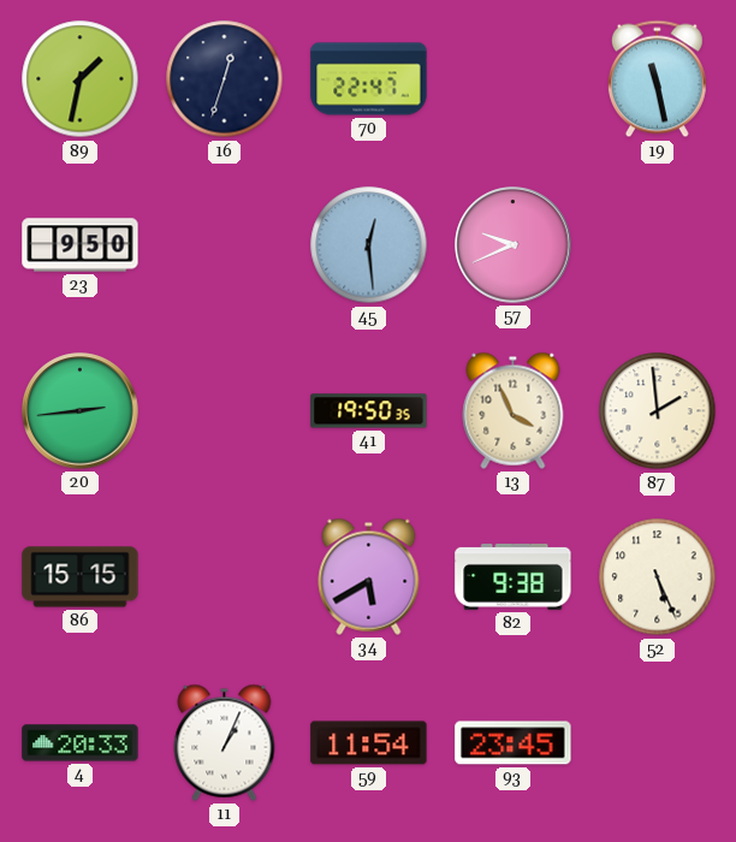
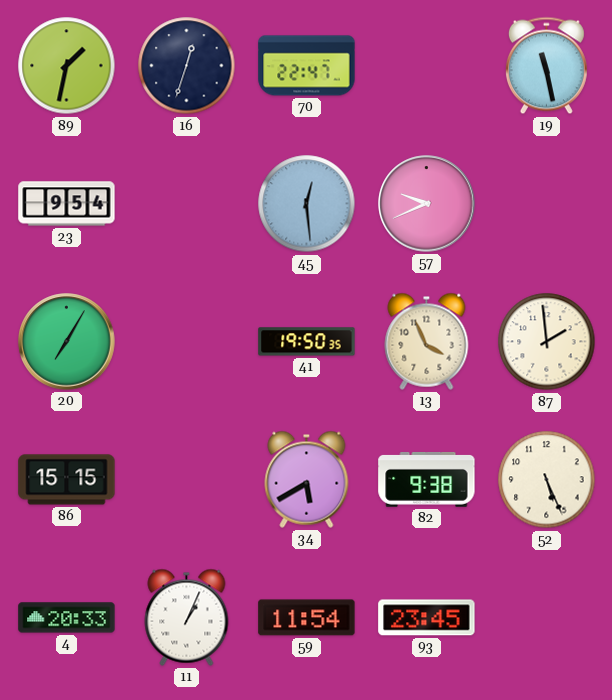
23: 9:50 -> 9:54 (67, 204)
20: 2:44 -> 7:05 (67, 342)
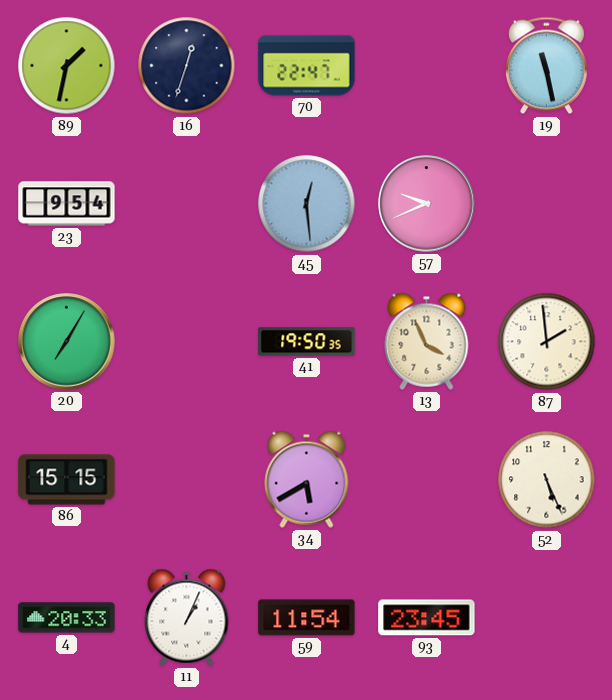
82: 9:38 -> none (427, 480)
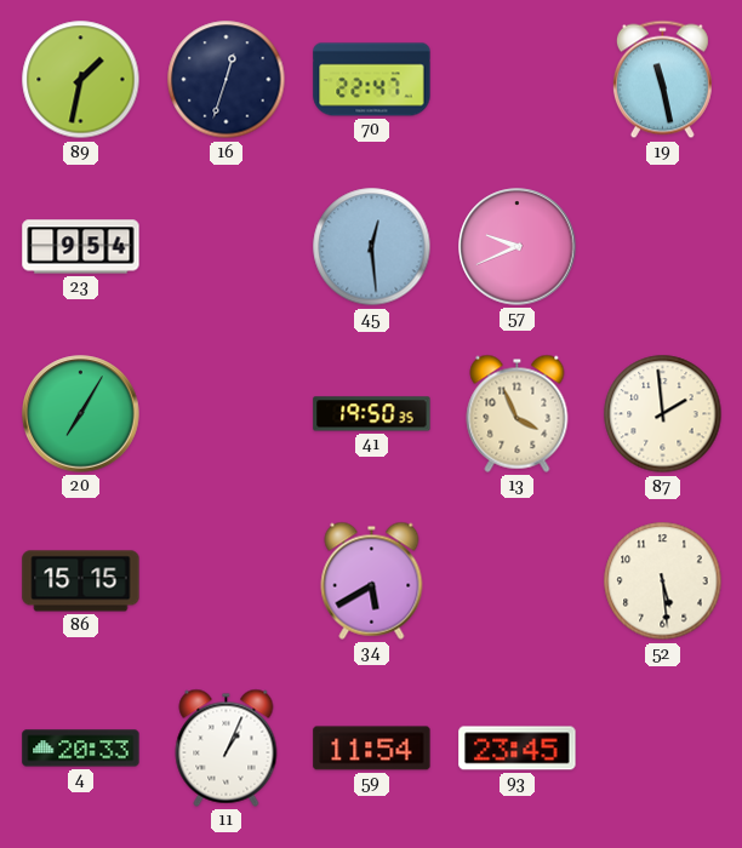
52: 5:26 -> 5:29 (663, 581)
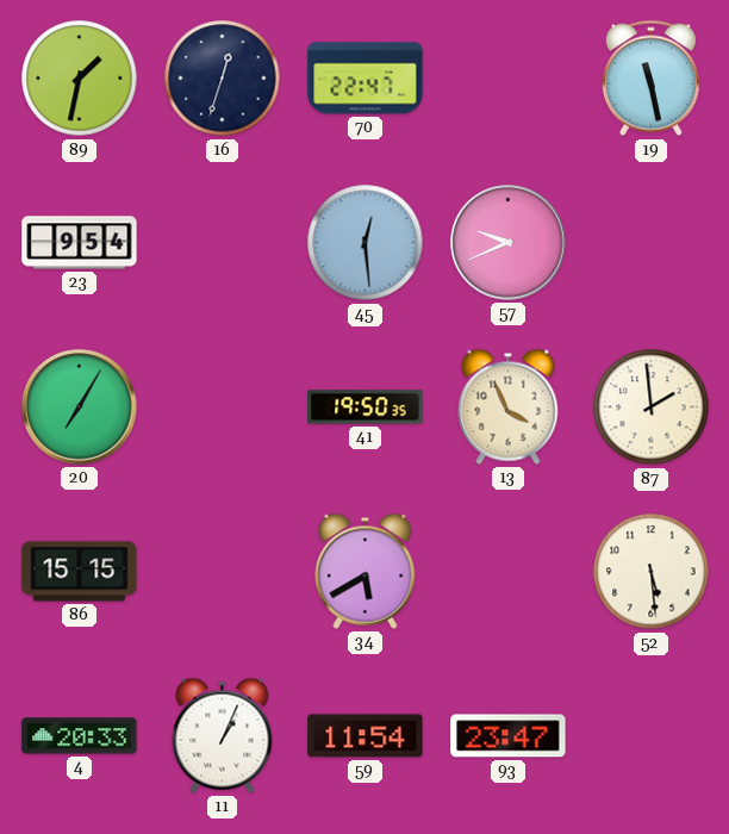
93: 23:45 -> 23:47 (509, 736)
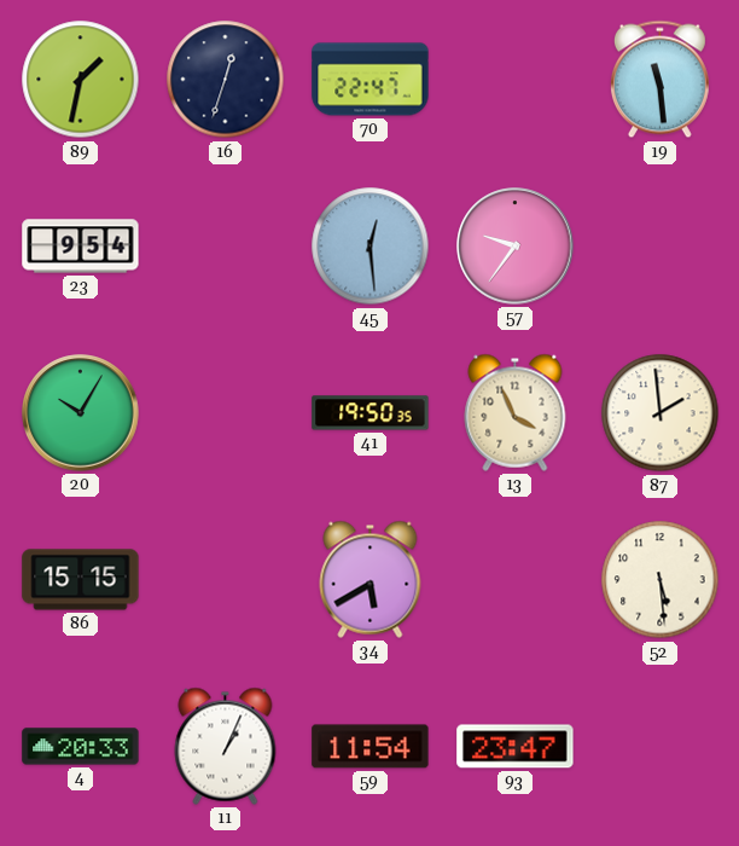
19: 11:28 -> 11:29 (659, 80)
57: 9:41 -> 9:36 (516, 247)
20: 7:05 -> 10:05 (81, 413)
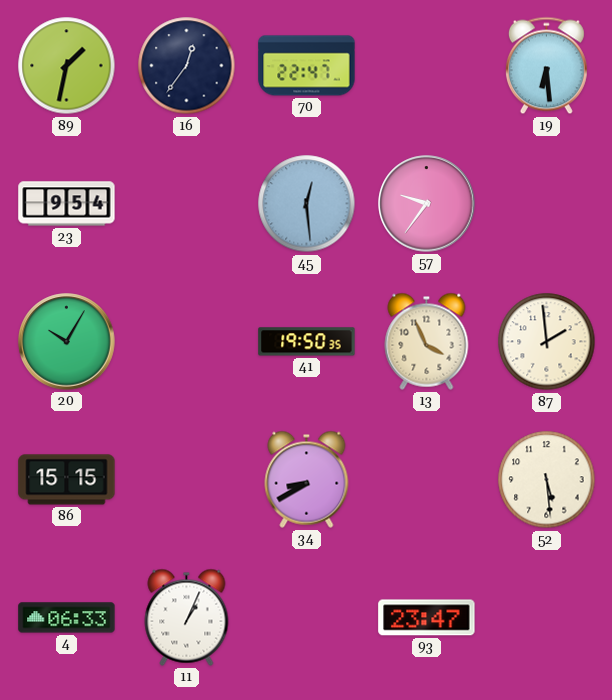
16: 12:33 -> 12:36 (187, 66)
19: 11:29 -> 6:29 (546, 66)
34: 5:40 -> 8:40 (307, 479)
4: 20:33 -> 06:33 (67, 618)
59: 11:54 -> none (371, 747)
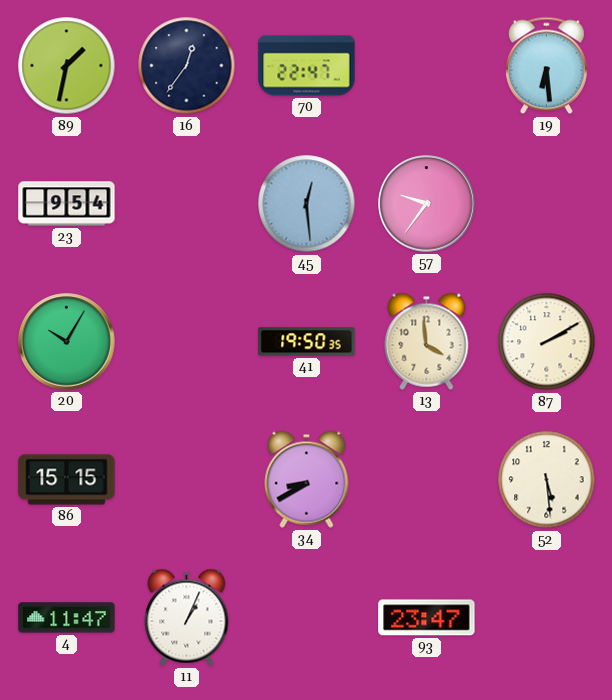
13: 3:56 -> 3:59 (427, 341)
87: 1:59 -> 2:10 (547, 342)
4: 06:33 -> 11:47 (67, 618)
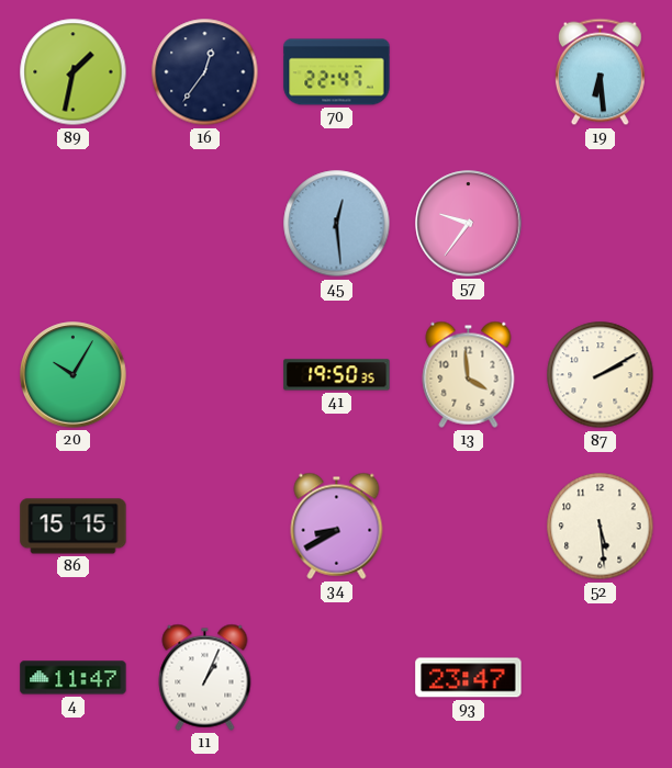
23: 9:54 -> none (67, 204)
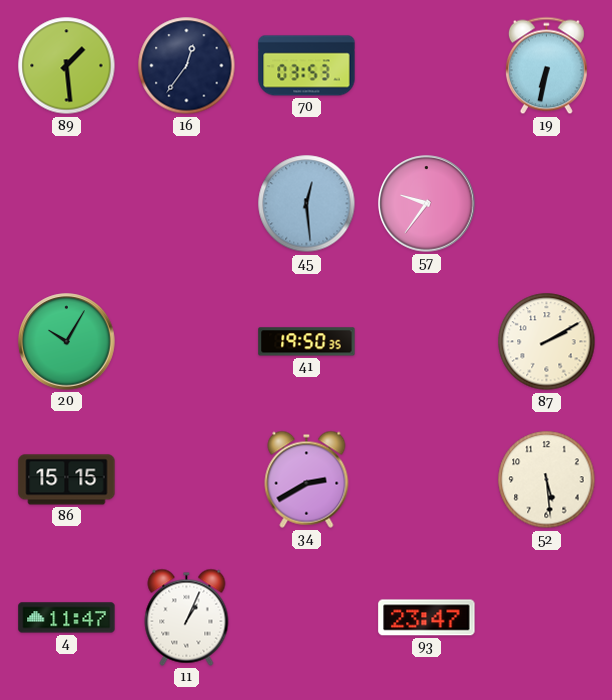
89: 1:32 -> 1:29 (67, 66)
70: 22:47 -> 03:53 (307, 66)
19: 6:29 -> 6:32 (546, 66)
13: 3:59 -> none (469, 374)
34: 8:40 -> 2:40 (307, 479)
